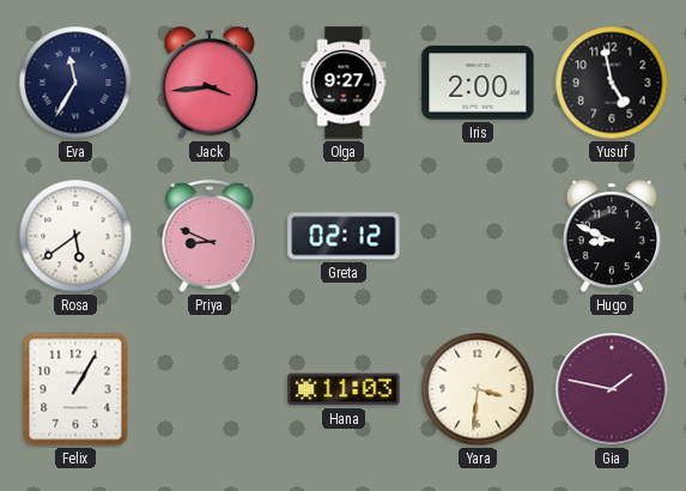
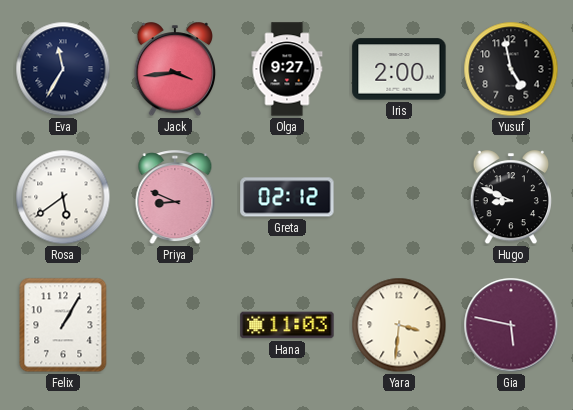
Gia: 1:47 -> 5:47 (511, 325)
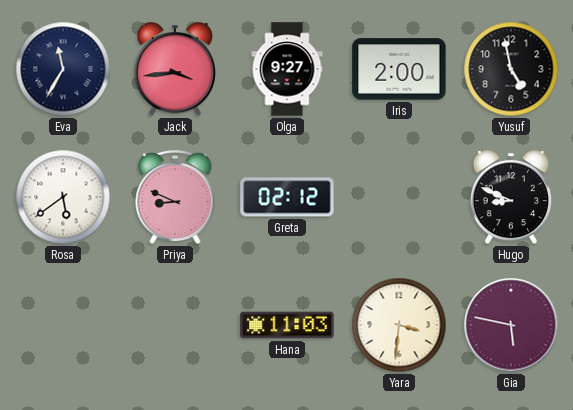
Felix: 1:05 -> none (63, 325)
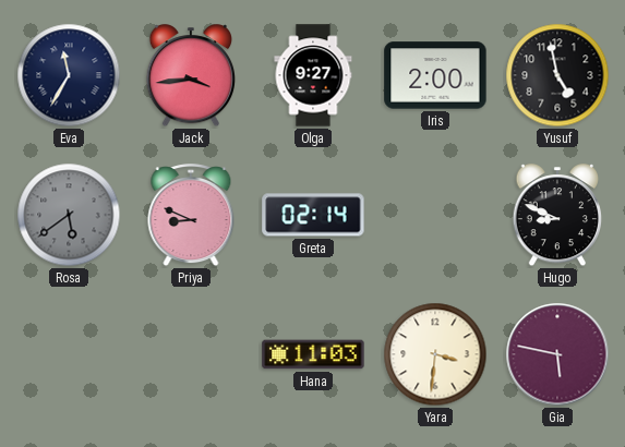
Rosa dial: white -> grey (69, 215)
Greta: 02:12 -> 02:14 (313, 215)
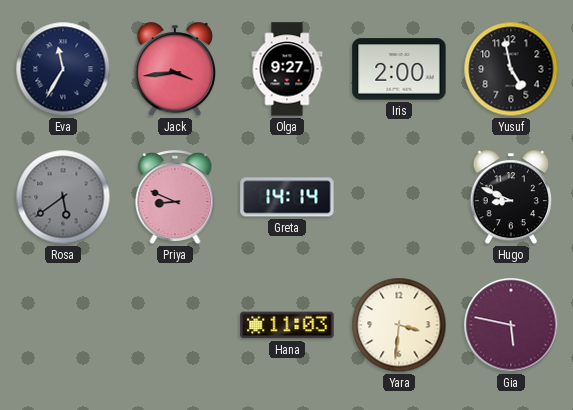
Greta: 02:14 -> 14:14 (287, 197)
